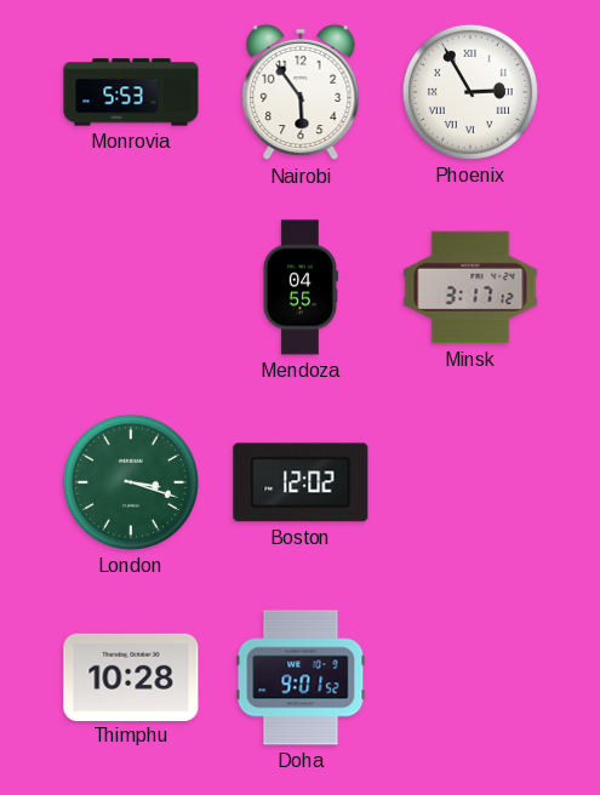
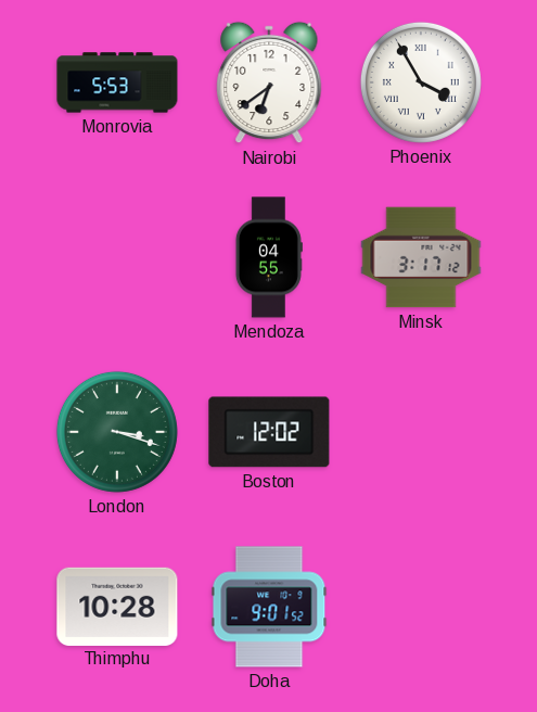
Nairobi: 5:54 -> 6:39 (269, 82)
Phoenix: 2:55 -> 3:55 (421, 82)
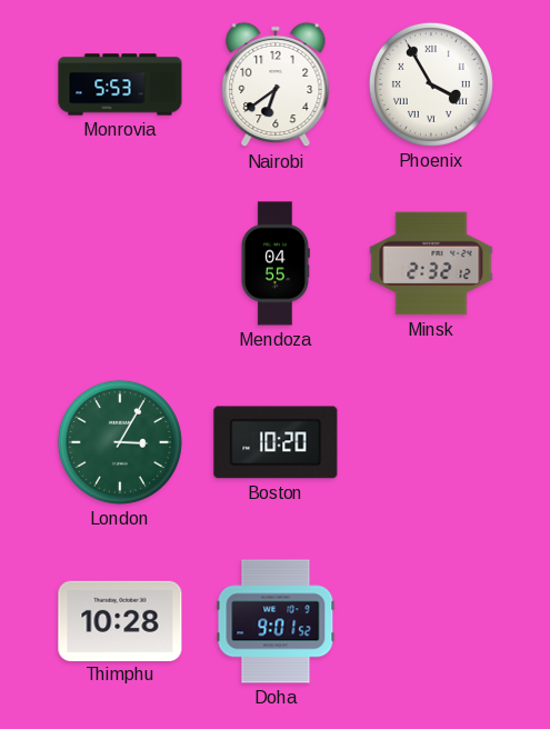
Minsk: 3:17 -> 2:32 (431, 263)
London: 3:18 -> 3:05 (120, 442)
Boston: 12:02 -> 10:20 (276, 442)
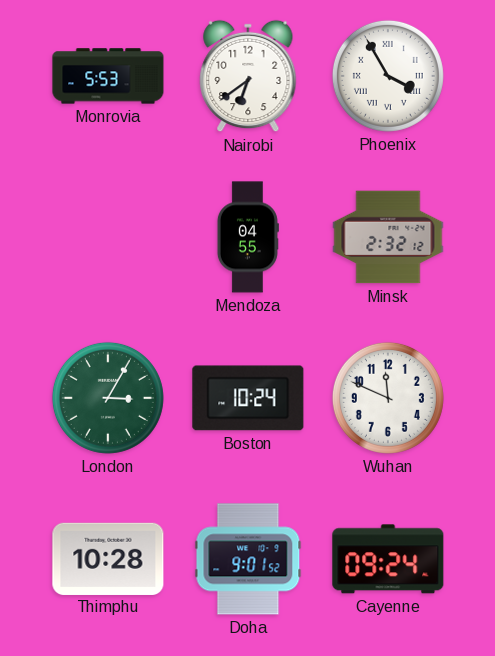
Boston: 10:20 -> 10:24 (248, 398)
Wuhan: none -> 11:49 (388, 398)
Cayenne: none -> 09:24 (388, 559)
